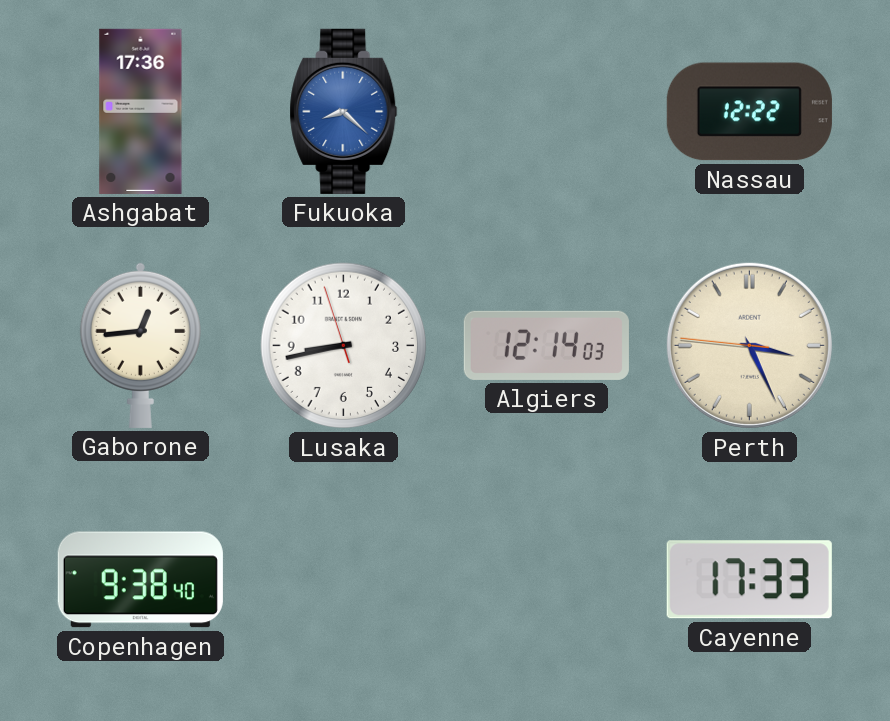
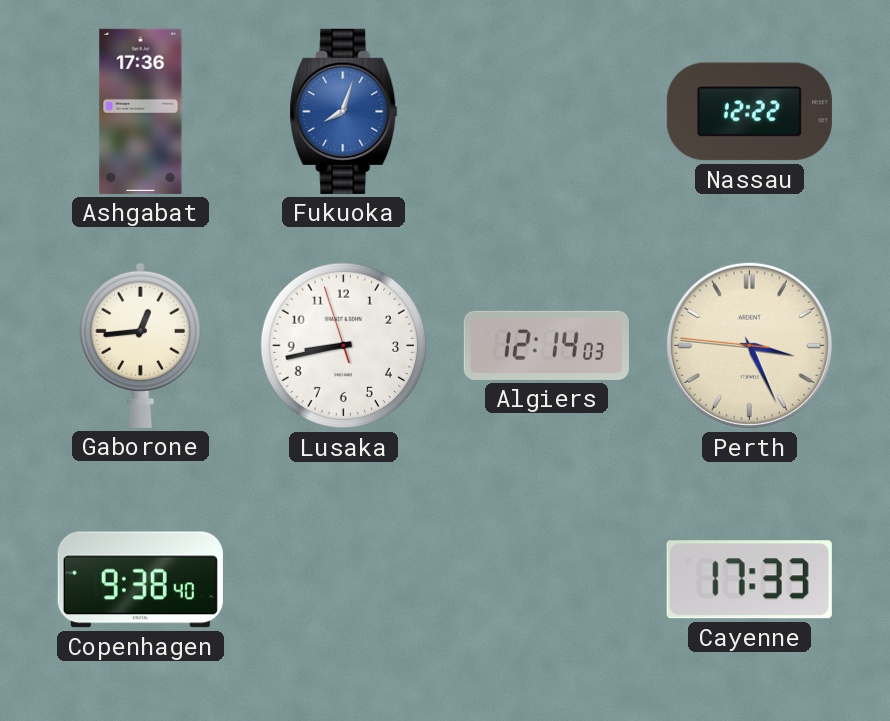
Fukuoka: 8:22 -> 8:03 (344, 111)
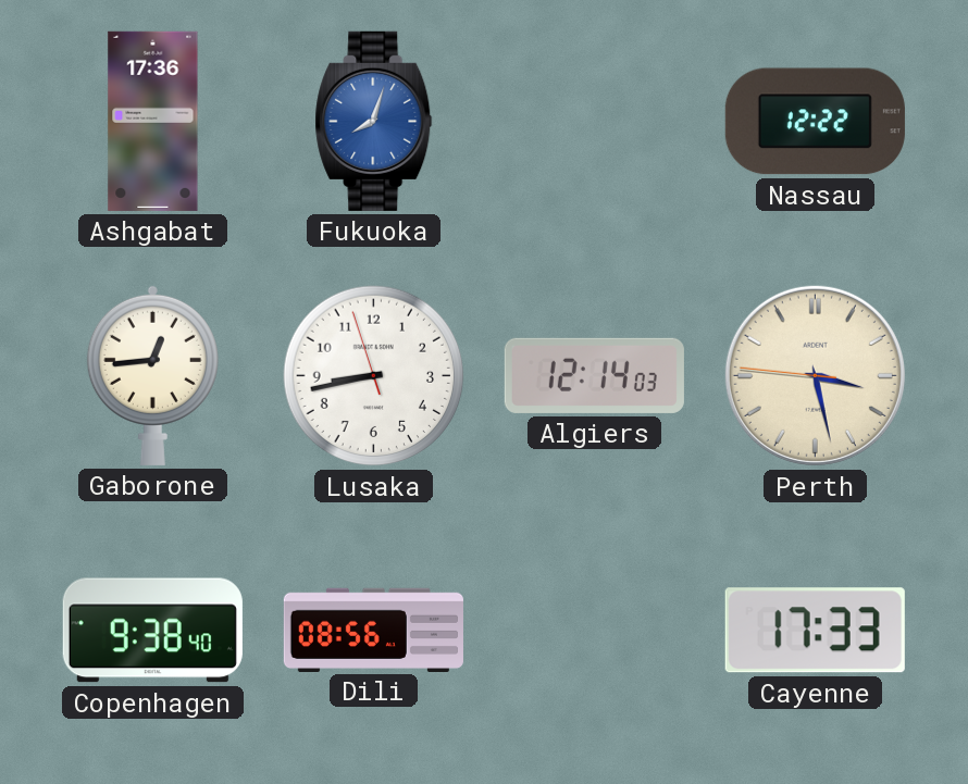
Perth: 3:25 -> 3:27 (815, 375)
Dili: none -> 08:56 (373, 630)
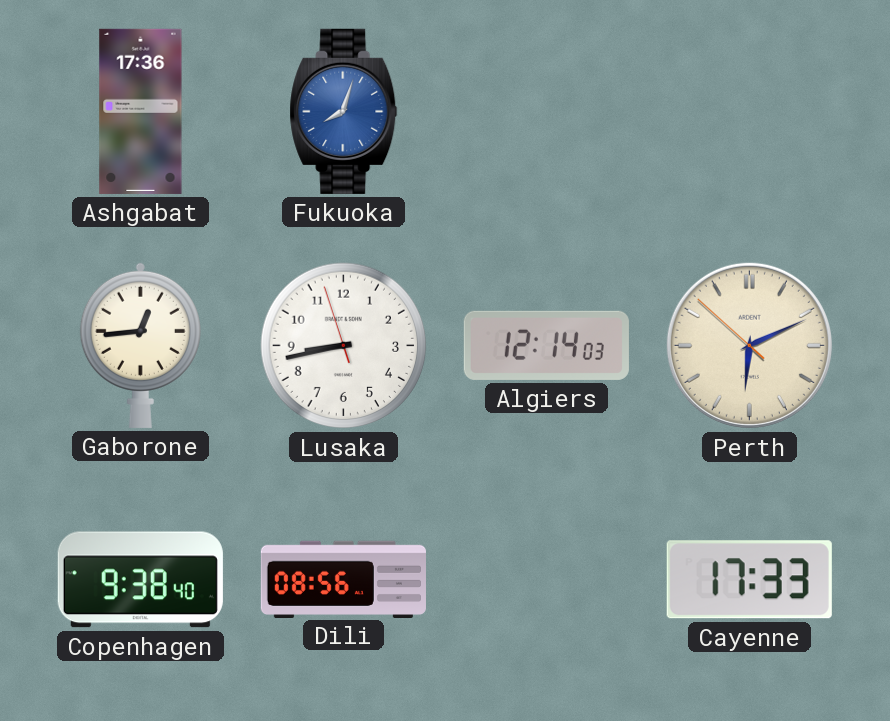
Nassau: 12:22 -> none (815, 122)
Perth: 3:27 -> 6:10 (749, 345)
